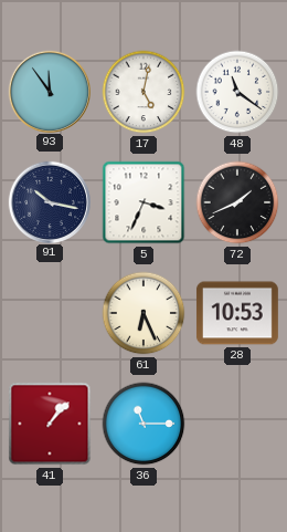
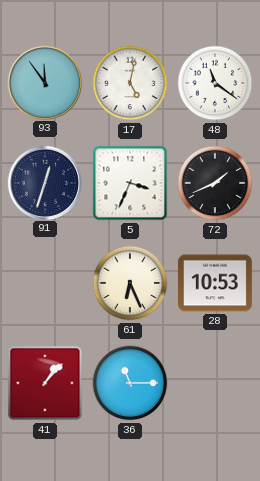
91: 10:17 -> 12:33 (44, 182)
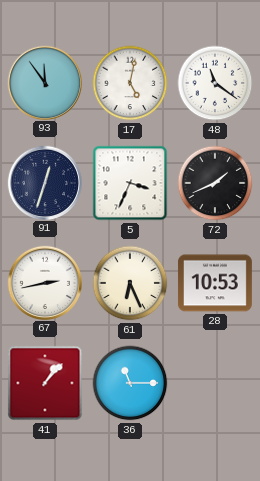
67: none -> 2:43 (44, 282)
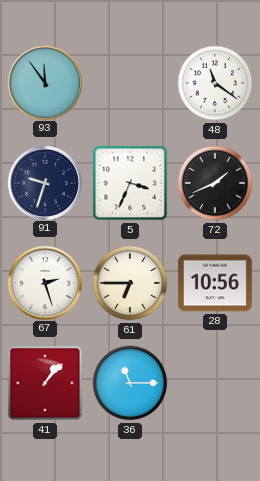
17: 5:02 -> none (130, 83)
91: 12:33 -> 9:33 (44, 182)
67: 2:43 -> 2:27 (44, 282)
61: 6:26 -> 6:45 (130, 283)
28: 10:53 -> 10:56 (215, 283)
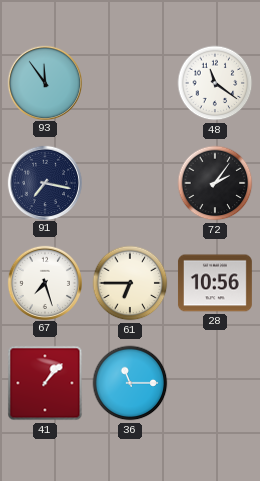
91: 9:33 -> 7:17 (44, 182)
5: 3:34 -> none (130, 183)
72: 1:41 -> 2:06 (215, 183)
67: 2:27 -> 7:27 (44, 282)
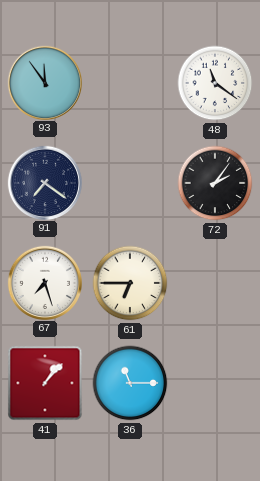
91: 7:17 -> 7:21 (44, 182)
28: 10:56 -> none (215, 283)
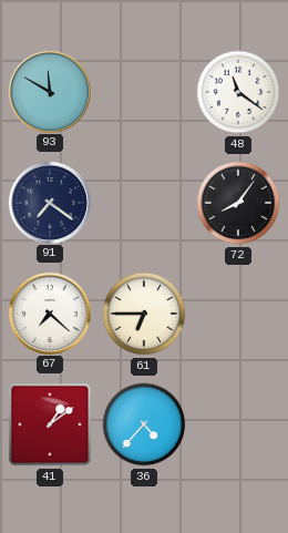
93: 11:54 -> 11:50 (49, 91)
72: 2:06 -> 8:06 (238, 203)
67: 7:27 -> 7:22 (49, 312)
41: 1:07 -> 1:09 (50, 424)
36: 11:15 -> 4:37 (144, 424)
